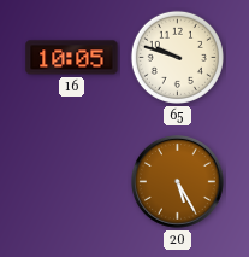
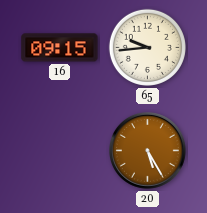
16: 10:05 -> 09:15 (60, 48)
65: 9:48 -> 9:44 (147, 47)
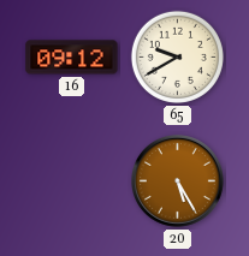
16: 09:15 -> 09:12 (72, 58)
65: 9:44 -> 9:40 (177, 56)
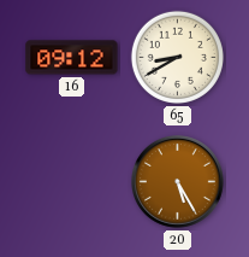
65: 9:40 -> 8:40 (177, 57)
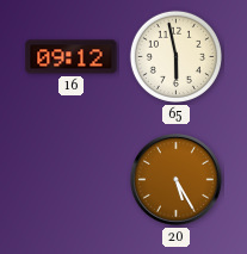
65: 8:40 -> 5:58 (175, 56)
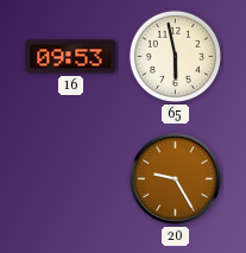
16: 09:12 -> 09:53 (71, 57)
20: 5:25 -> 9:25 (176, 179)
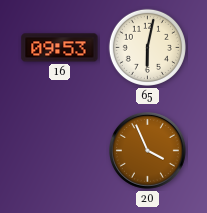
65: 5:58 -> 6:02 (147, 47)
20: 9:25 -> 3:56 (148, 151)
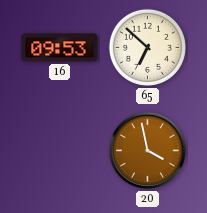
65: 6:02 -> 6:52 (147, 47)
20: 3:56 -> 3:58 (148, 151)
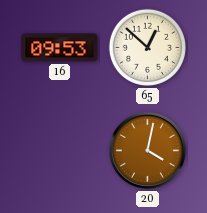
65: 6:52 -> 12:52 (147, 47)
20: 3:58 -> 4:02 (148, 151)
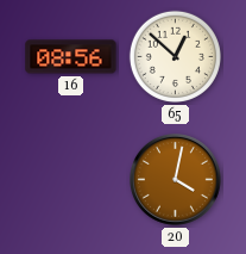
16: 09:53 -> 08:56 (71, 57)
